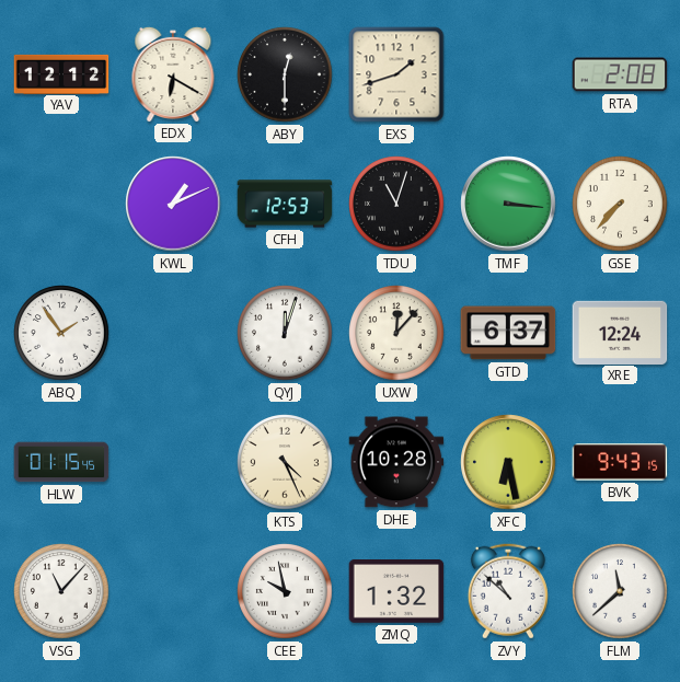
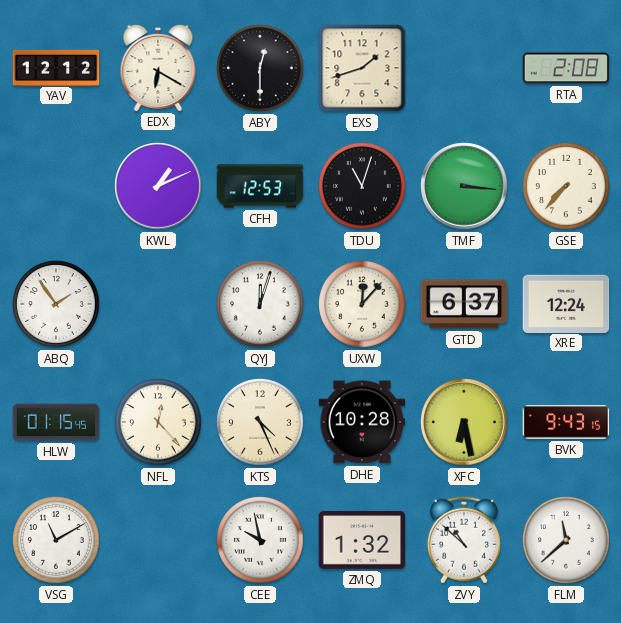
NFL: none -> 12:23 (158, 422)
VSG: 11:07 -> 11:10 (56, 540)
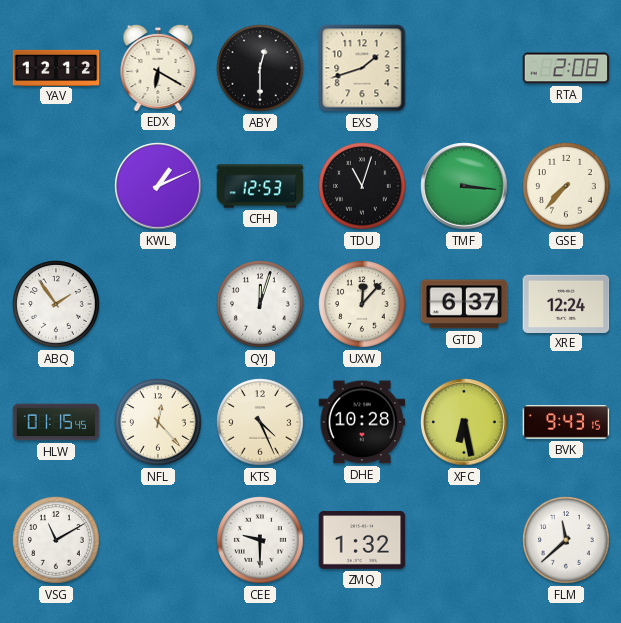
CEE: 9:58 -> 9:30 (260, 540)
ZVY: 10:52 -> none (464, 540)
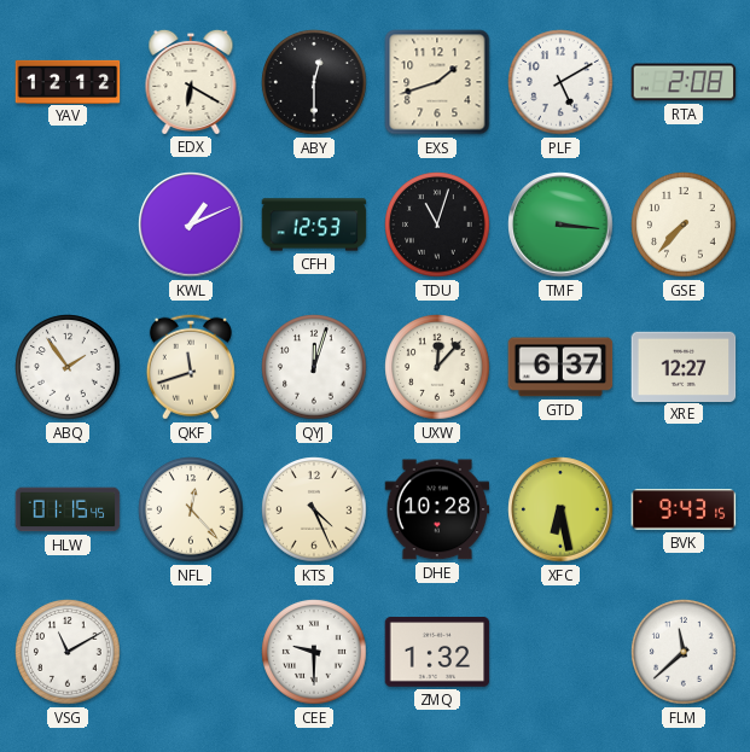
PLF: none -> 5:10 (560, 82)
QKF: none -> 11:42 (191, 367)
XRE: 12:24 -> 12:27 (684, 366)
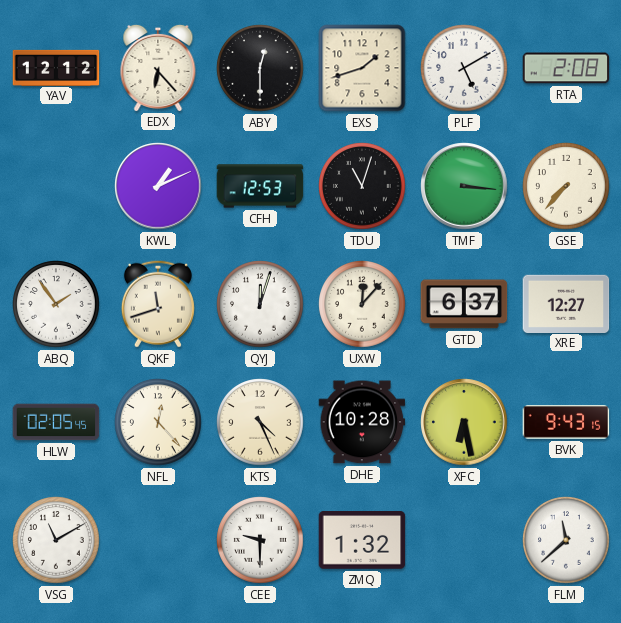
EDX: 6:20 -> 6:23 (158, 67)
HLW: 01:15 -> 02:05 (56, 422)
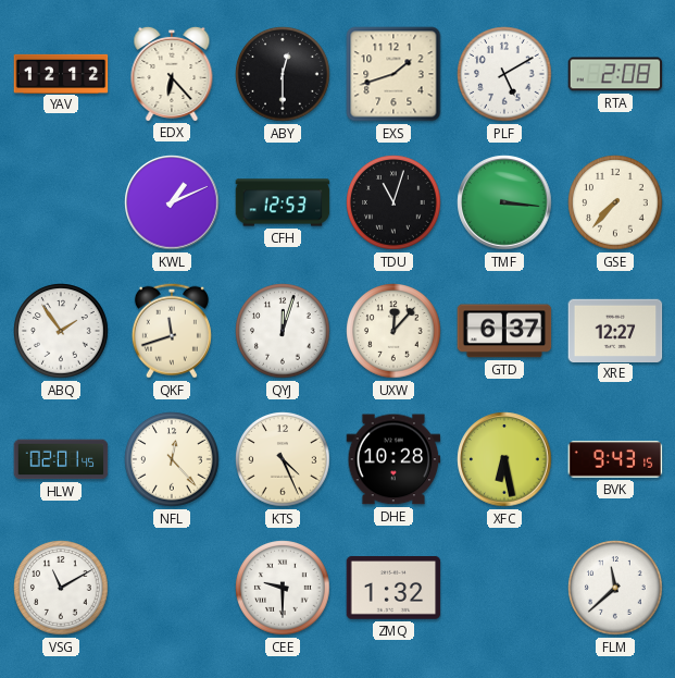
HLW: 02:05 -> 02:01 (61, 459)
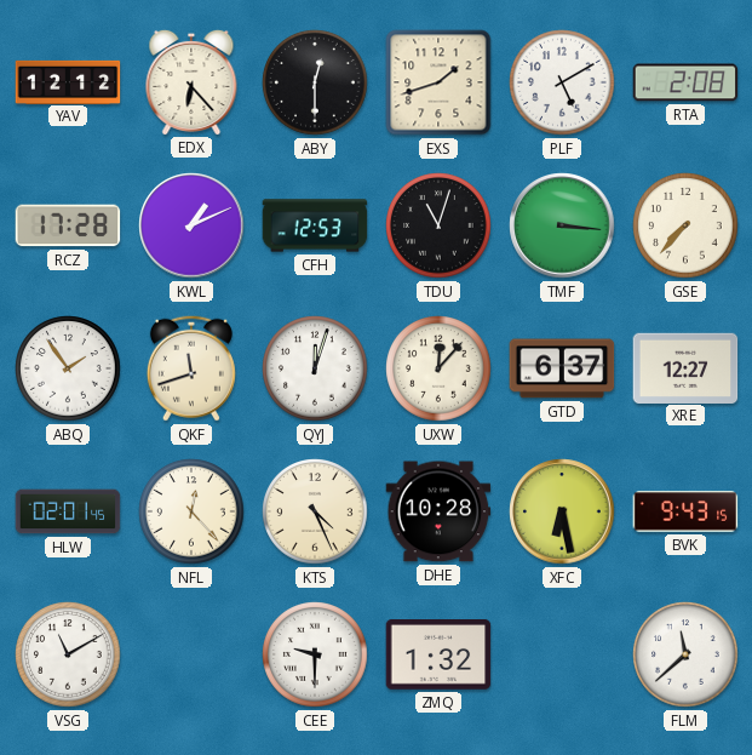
RCZ: none -> 17:28 (68, 225)
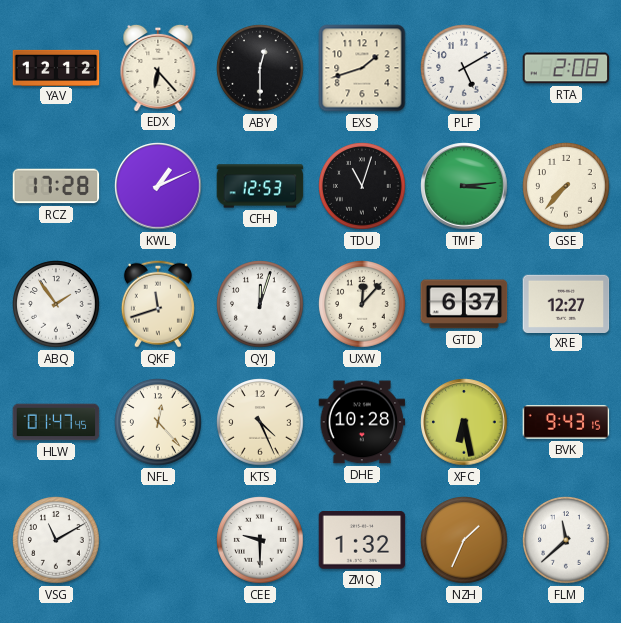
TMF: 3:16 -> 3:14 (464, 186)
HLW: 02:01 -> 01:47 (56, 422)
NZH: none -> 1:34 (464, 540)
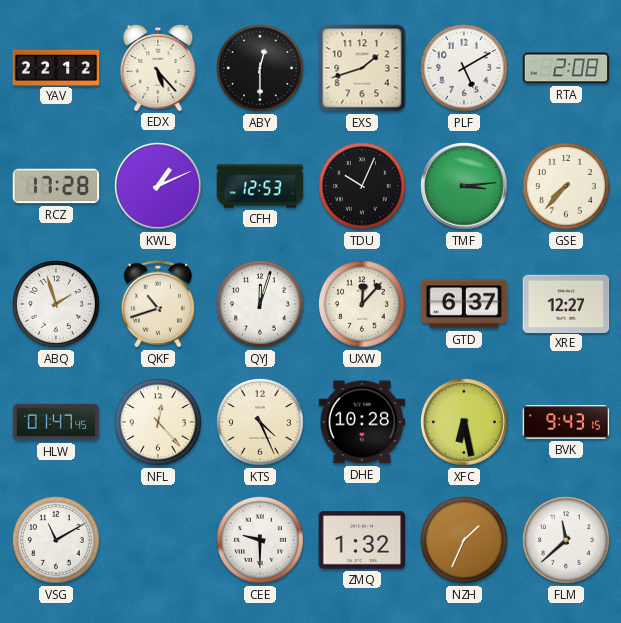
YAV: 12:12 -> 22:12 (56, 67)
EDX: 6:23 -> 5:23 (158, 67)
TDU: 11:03 -> 10:04 (362, 186)
ABQ: 1:54 -> 1:57 (56, 304)
QKF: 11:42 -> 10:42 (158, 304)
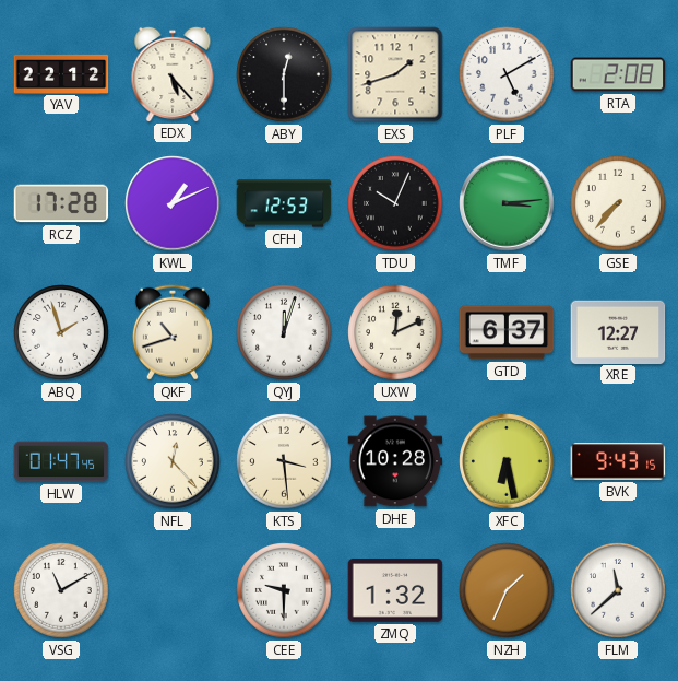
UXW: 12:07 -> 12:11 (395, 332)
KTS: 4:26 -> 3:29 (284, 461)
